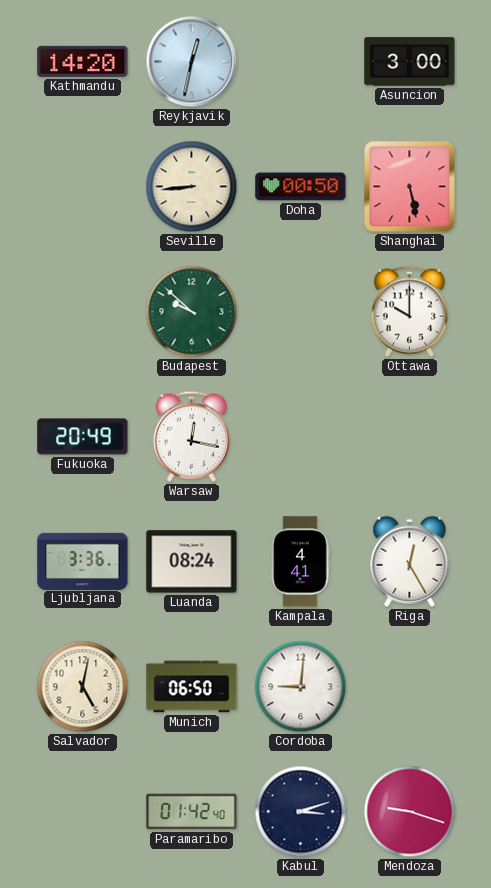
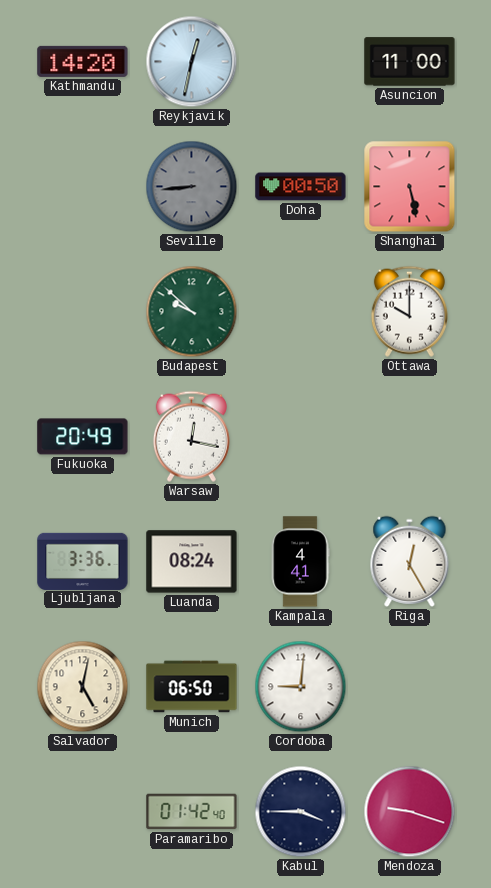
Asuncion: 3:00 -> 11:00 (410, 62)
Seville dial: cream -> grey (192, 187)
Kabul: 3:12 -> 3:45 (301, 812)
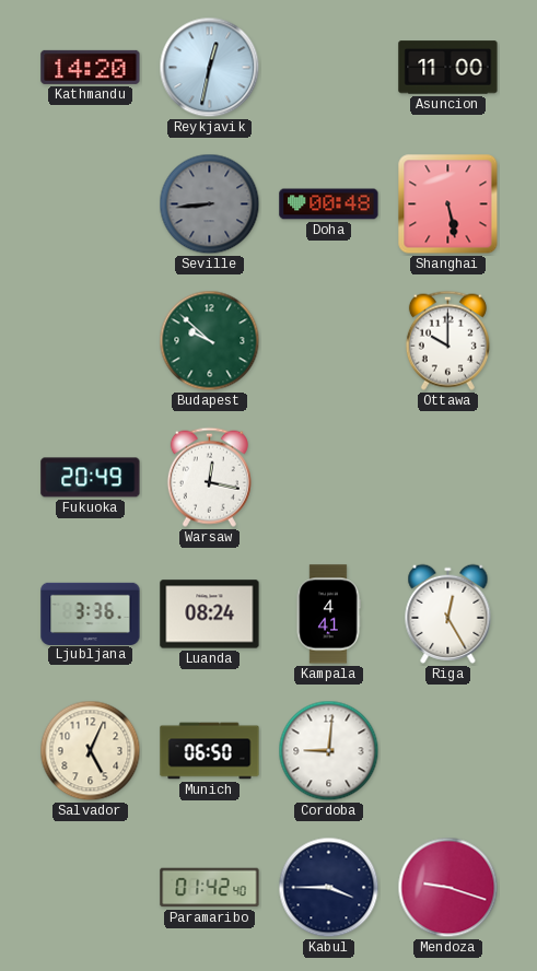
Doha: 00:50 -> 00:48 (329, 204)
Salvador: 5:02 -> 5:04 (91, 751)
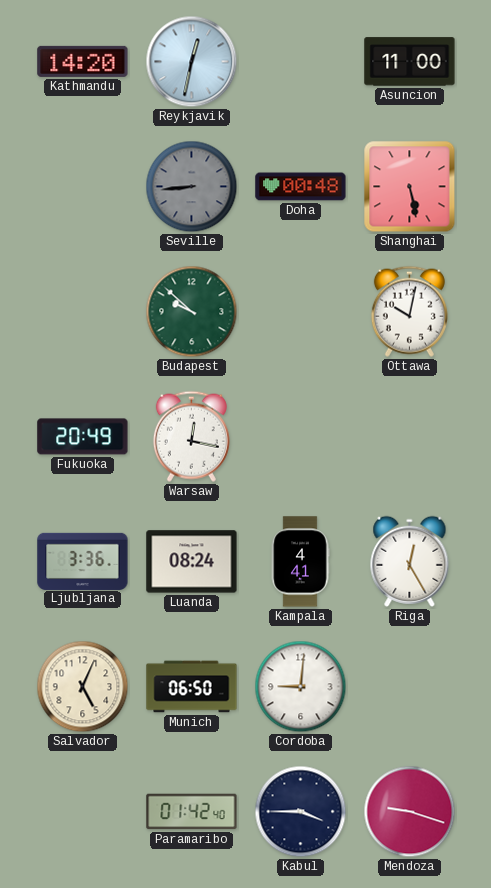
Ottawa: 10:00 -> 10:02 (409, 311)
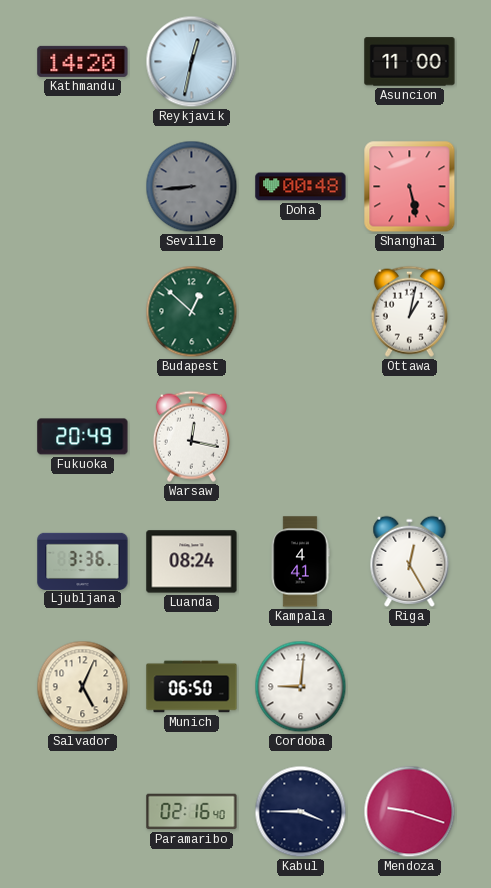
Budapest: 9:52 -> 12:52 (192, 312)
Ottawa: 10:02 -> 1:02 (409, 311)
Paramaribo: 01:42 -> 02:16 (192, 812)
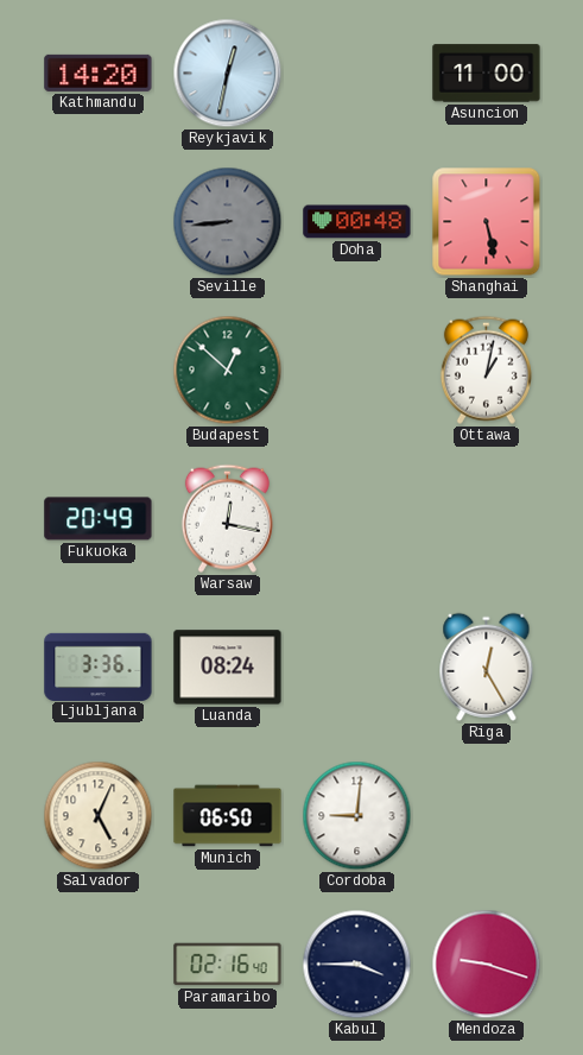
Kampala: 4:41 -> none (300, 562)
